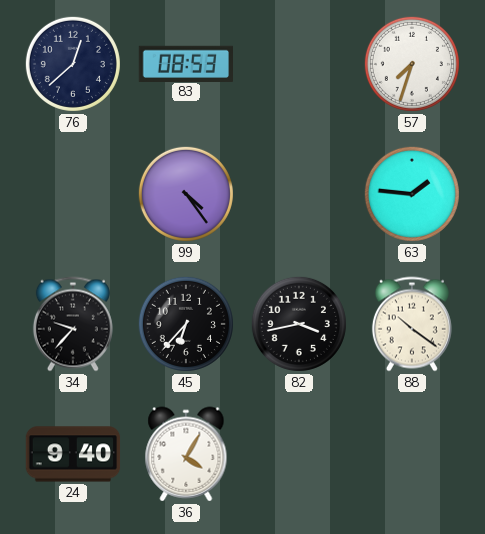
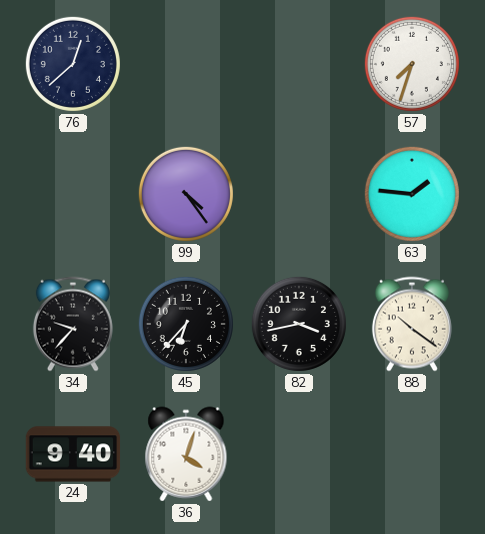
83: 08:53 -> none (185, 63)
36: 4:05 -> 4:03 (186, 454)
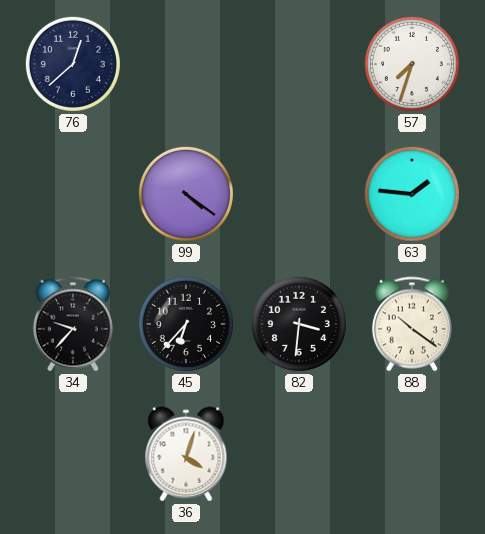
99: 4:24 -> 4:21 (186, 194)
82: 3:43 -> 3:31 (299, 324)
24: 9:40 -> none (73, 454)
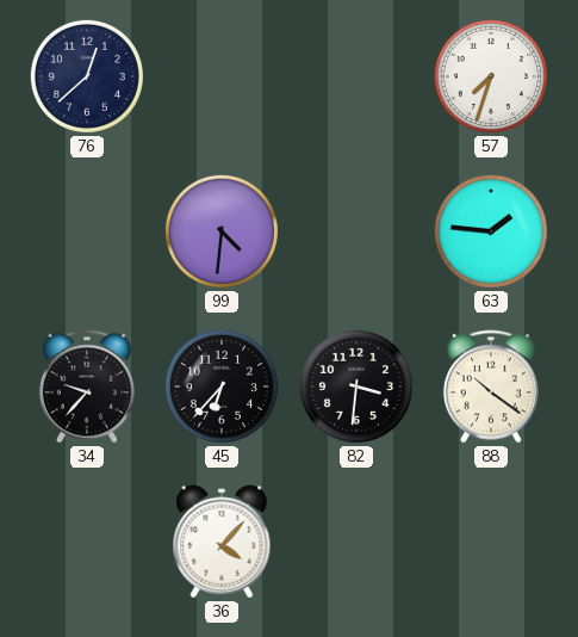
99: 4:21 -> 4:31 (222, 231)
36: 4:03 -> 4:07 (222, 542)
